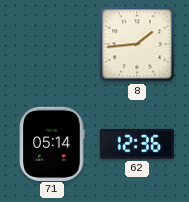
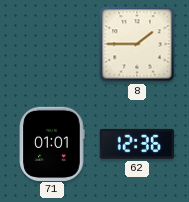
8: 1:44 -> 1:45 (137, 44)
71: 05:14 -> 01:01 (52, 143)
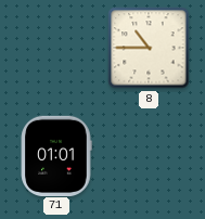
8: 1:45 -> 10:45 (149, 48)
62: 12:36 -> none (137, 144)
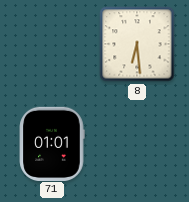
8: 10:45 -> 6:29 (137, 44)
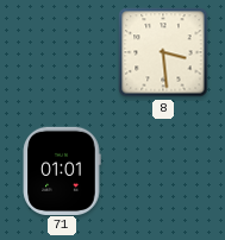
8: 6:29 -> 3:29 (163, 52)
